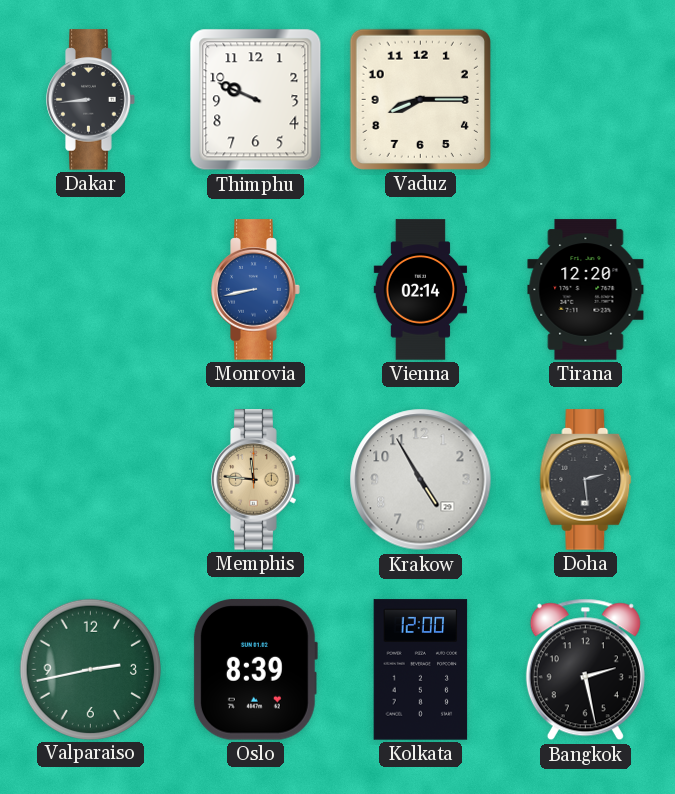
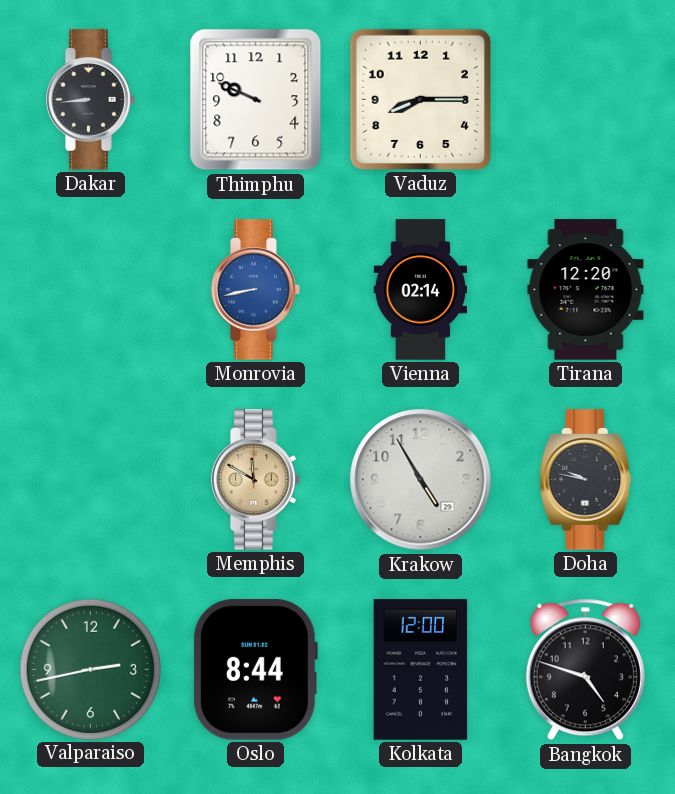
Memphis: 11:46 -> 11:50 (256, 480)
Doha: 2:29 -> 9:47 (586, 480)
Oslo: 8:39 -> 8:44 (255, 670)
Bangkok: 2:28 -> 4:48 (585, 670)
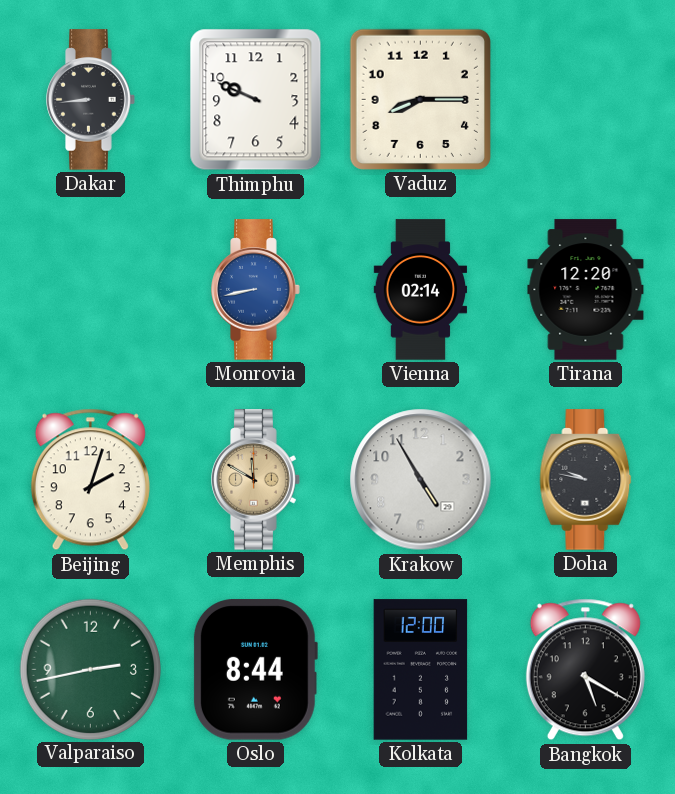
Beijing: none -> 2:03 (90, 480)
Bangkok: 4:48 -> 5:20 (585, 670)
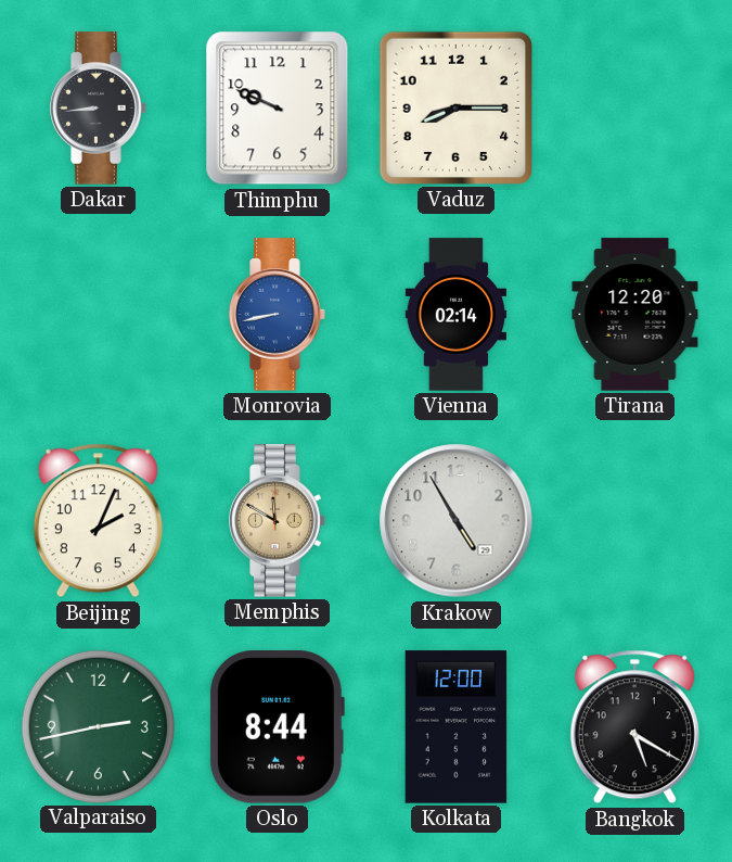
Beijing: 2:03 -> 2:04 (98, 521)
Doha: 9:47 -> none (586, 480)
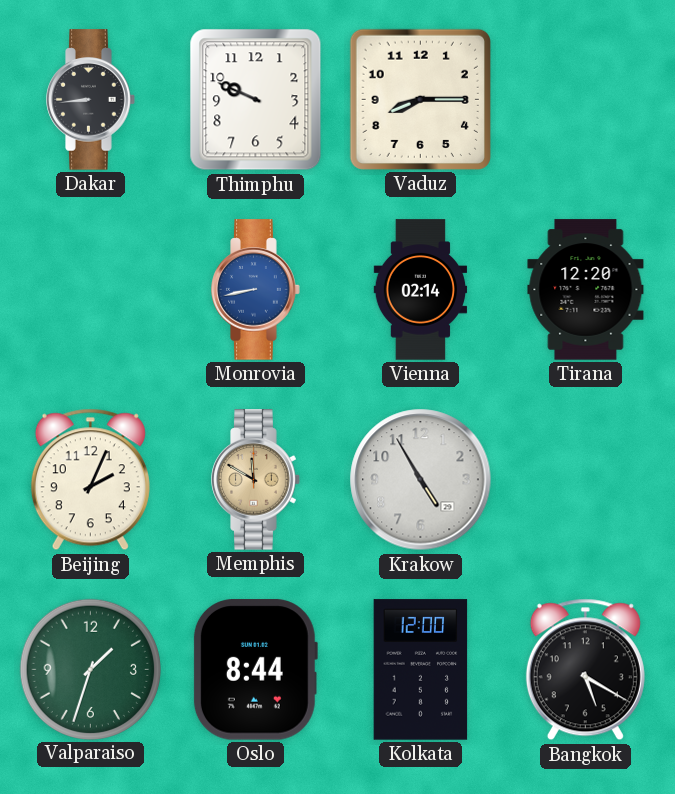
Valparaiso: 2:43 -> 1:33 (90, 669)
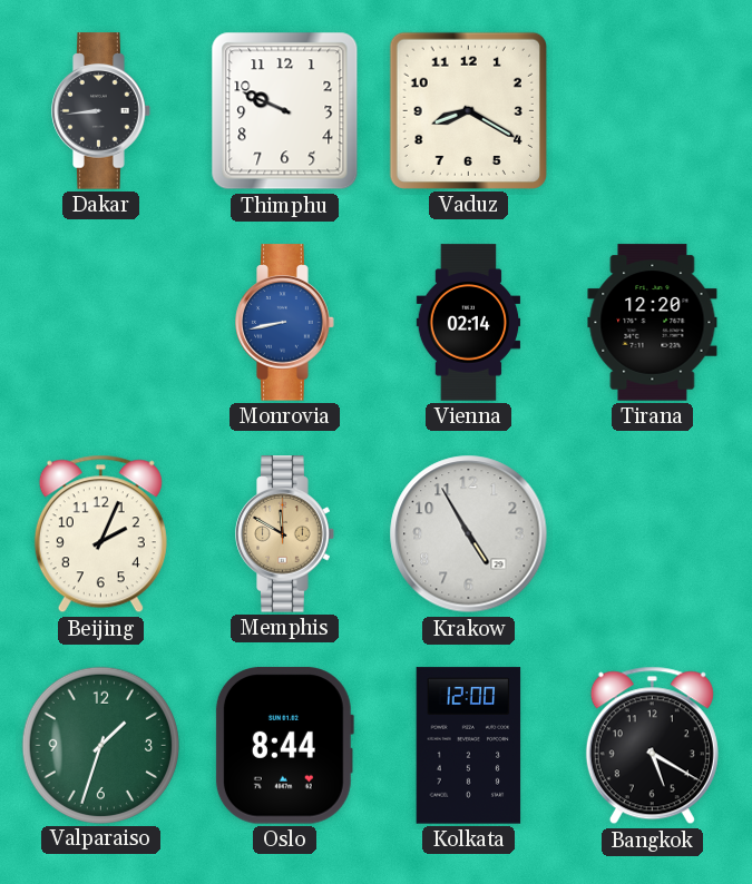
Vaduz: 8:15 -> 8:20 (468, 110)
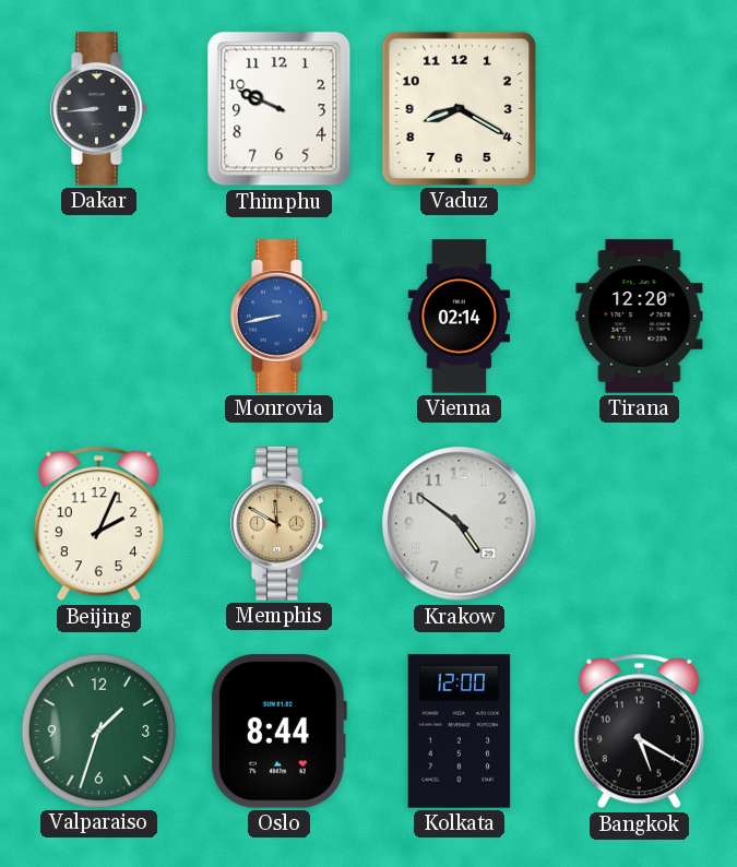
Krakow: 4:55 -> 4:51 (460, 524)
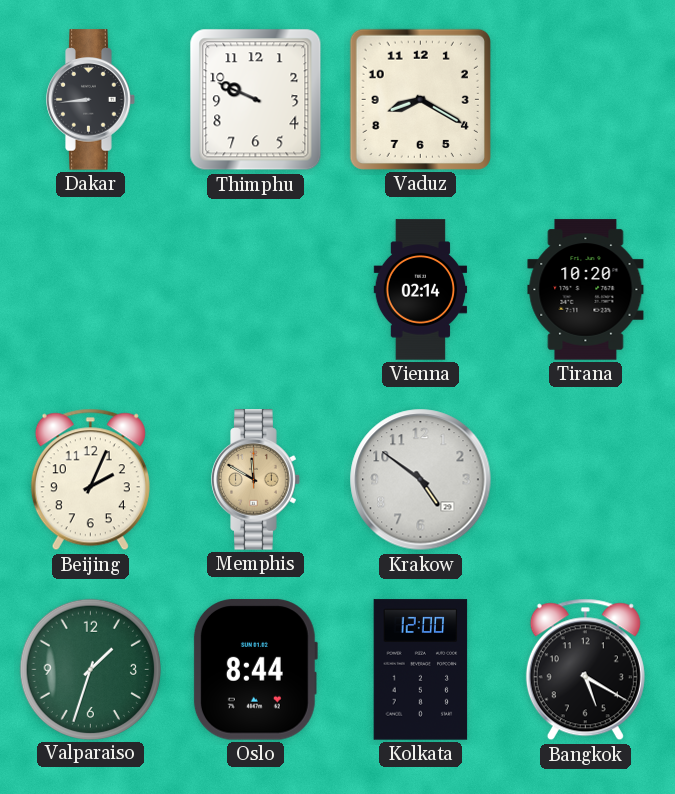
Monrovia: 8:43 -> none (280, 317)
Tirana: 12:20 -> 10:20 (586, 290)
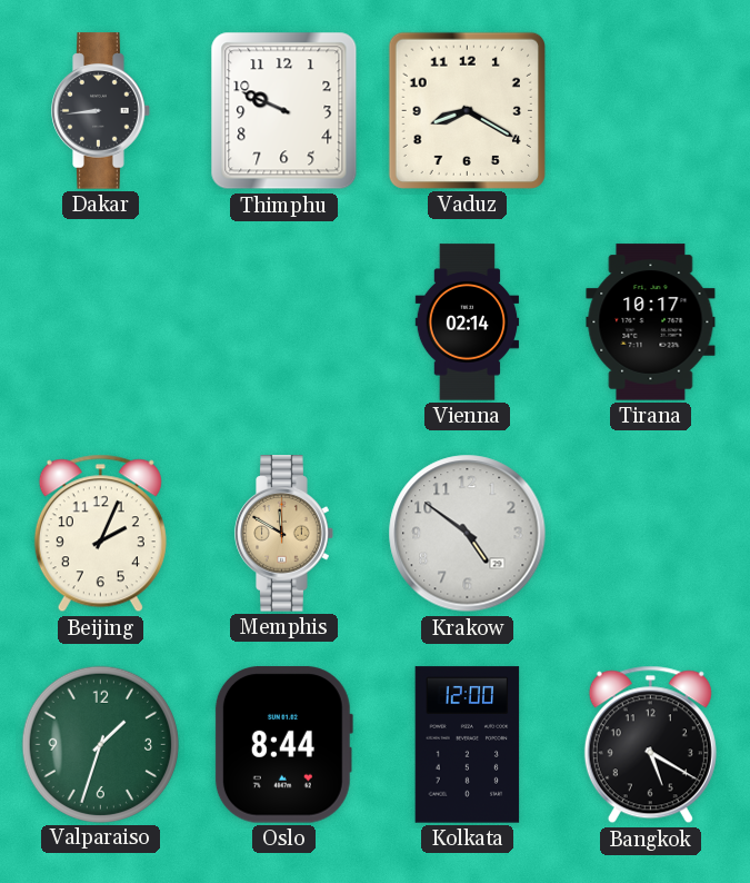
Tirana: 10:20 -> 10:17 (651, 323)
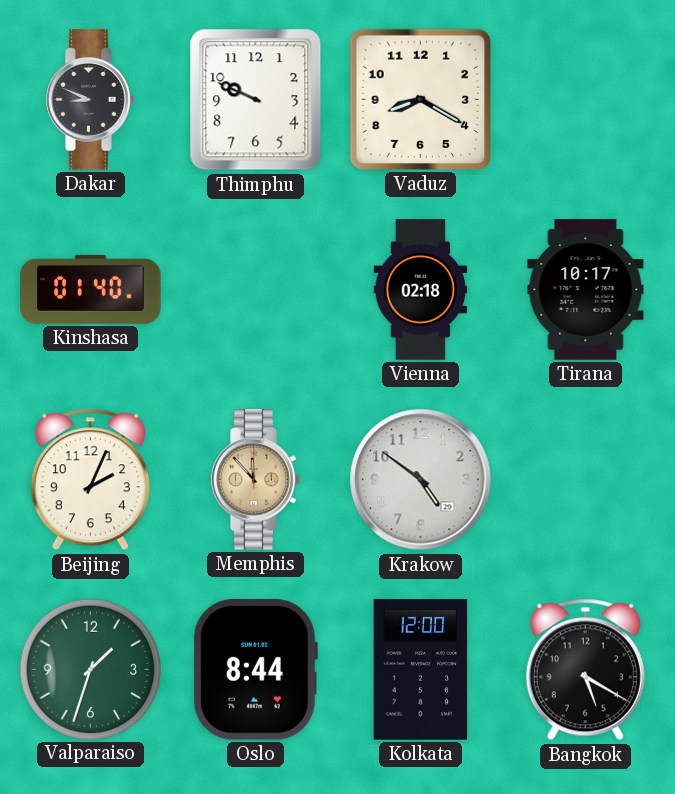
Dakar: 8:44 -> 8:49 (91, 100)
Kinshasa: none -> 01:40 (91, 289)
Vienna: 02:14 -> 02:18 (421, 290)
Memphis: 11:50 -> 11:53 (256, 480)
